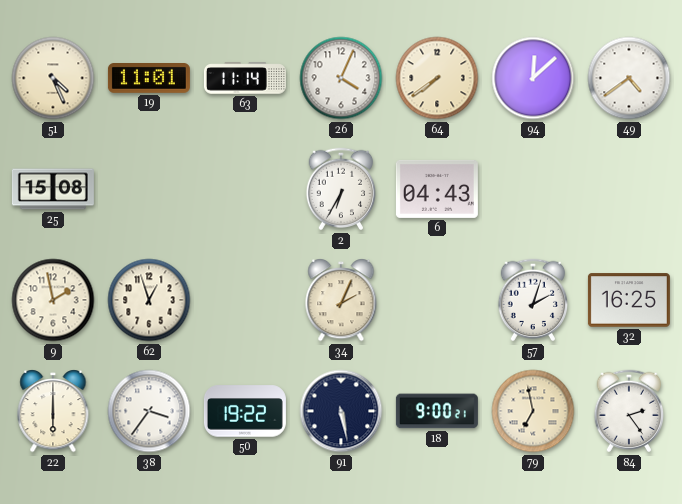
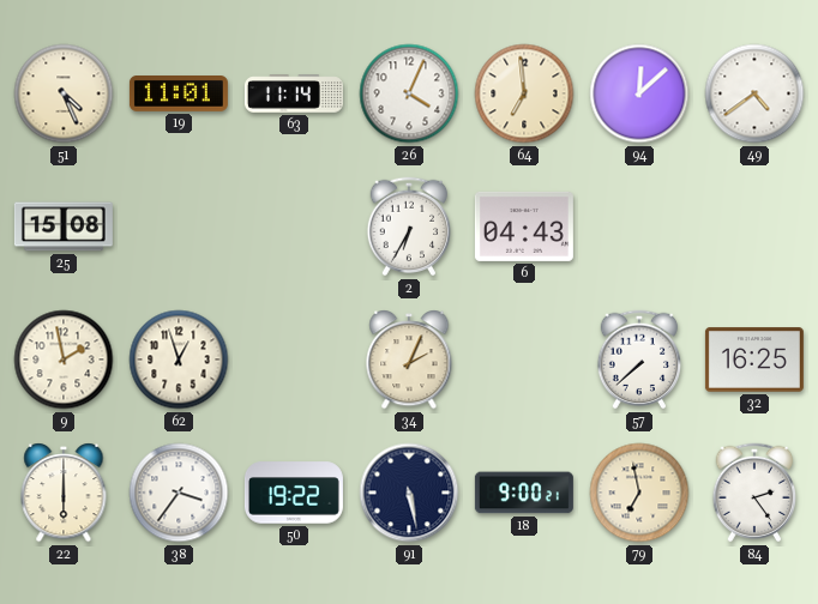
64: 7:39 -> 6:59 (524, 93)
57: 2:03 -> 7:38 (639, 360)
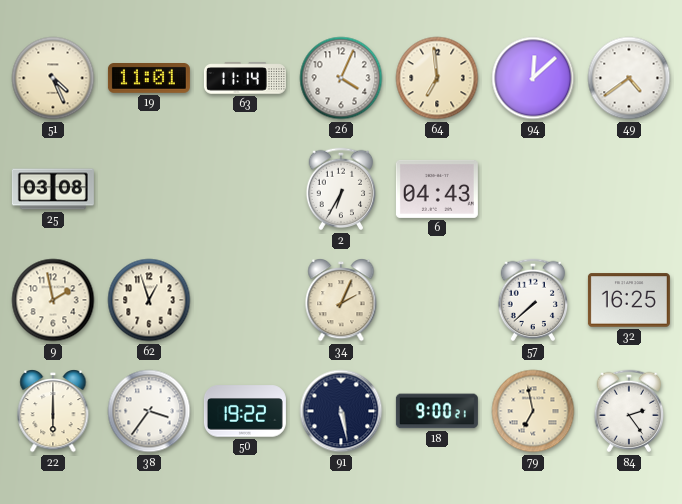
25: 15:08 -> 03:08 (53, 189)
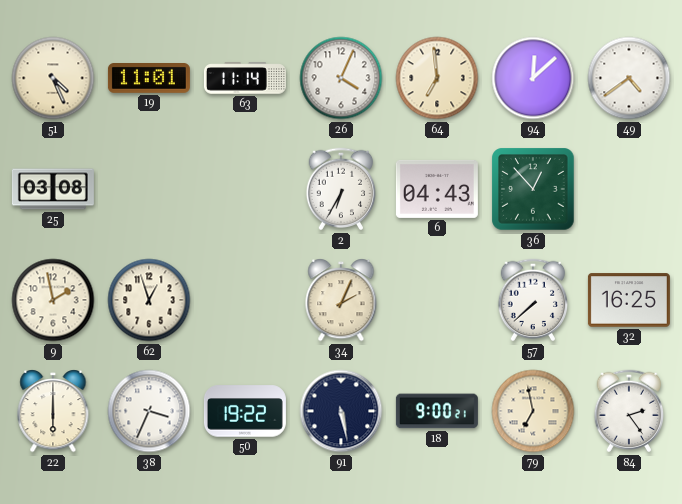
36: none -> 12:53 (533, 189)
38: 3:36 -> 3:34 (149, 411)
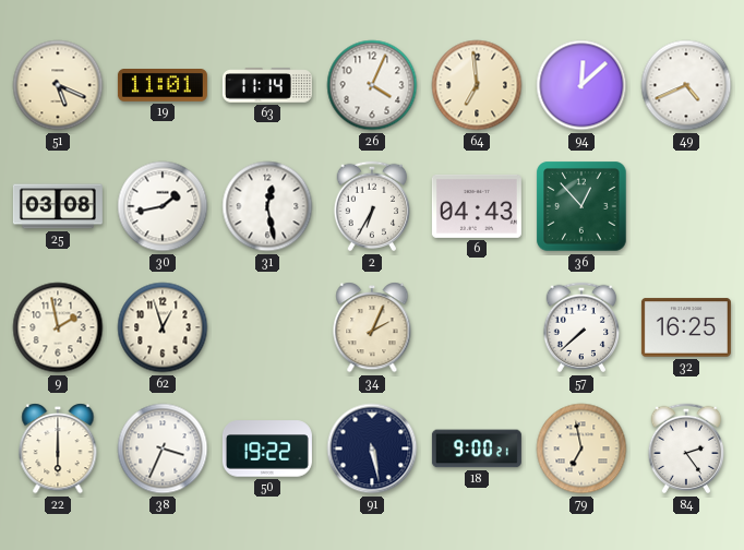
51: 4:26 -> 5:19 (58, 85)
49: 4:39 -> 4:41 (686, 85)
30: none -> 1:43 (163, 206)
31: none -> 12:28 (267, 206)
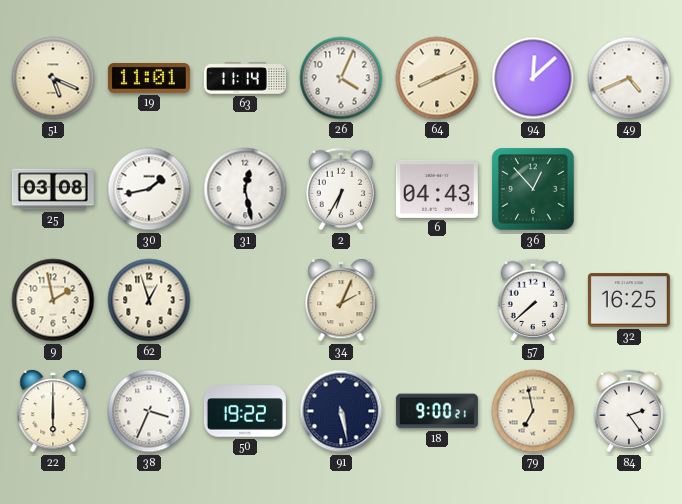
64: 6:59 -> 8:11 (437, 78)
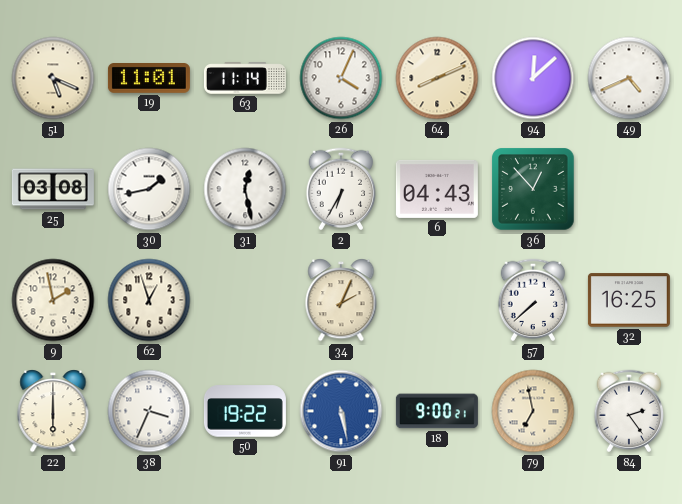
91 dial: navy -> blue (341, 411)
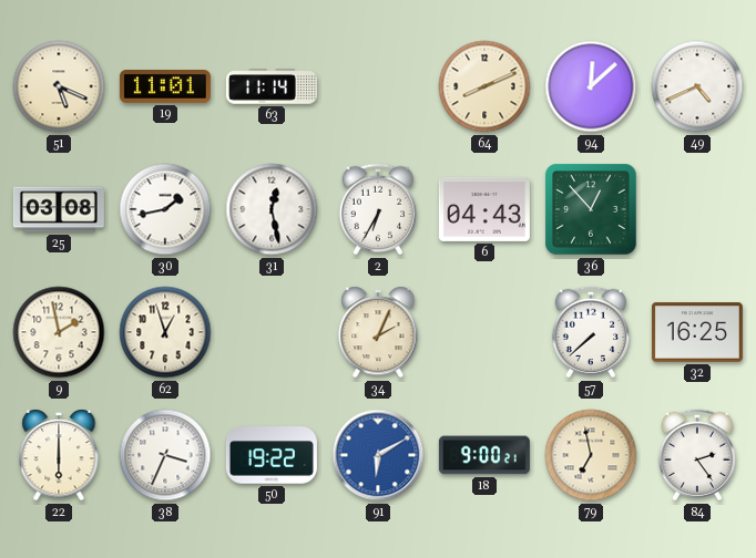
26: 4:04 -> none (341, 78)
91: 5:28 -> 6:10 (378, 455)
